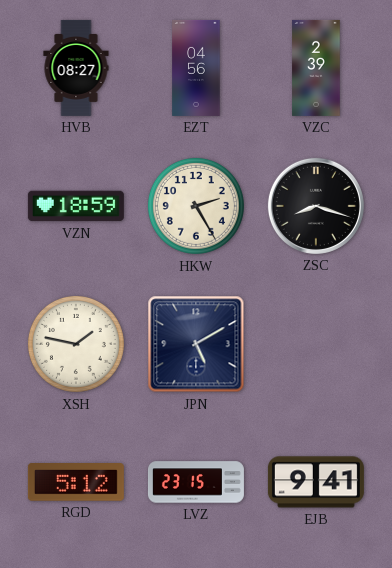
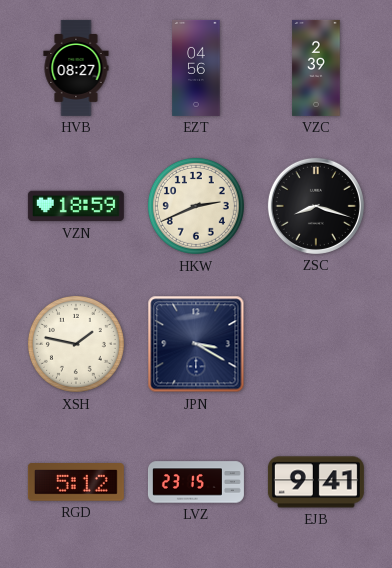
HKW: 2:25 -> 2:41 (196, 206)
JPN: 5:10 -> 3:20 (196, 344)
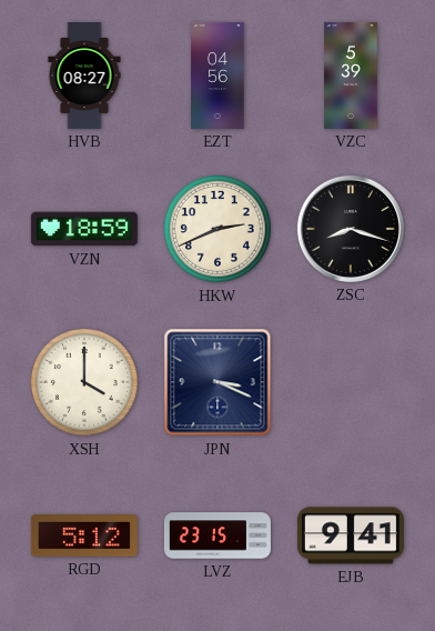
VZC: 2:39 -> 5:39 (351, 76)
XSH: 1:47 -> 4:00 (84, 382)
JPN: 3:20 -> 3:19 (217, 382)
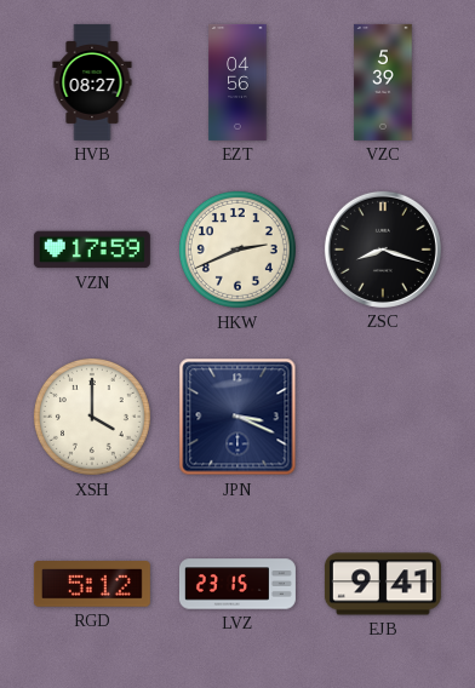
VZN: 18:59 -> 17:59 (92, 250)
